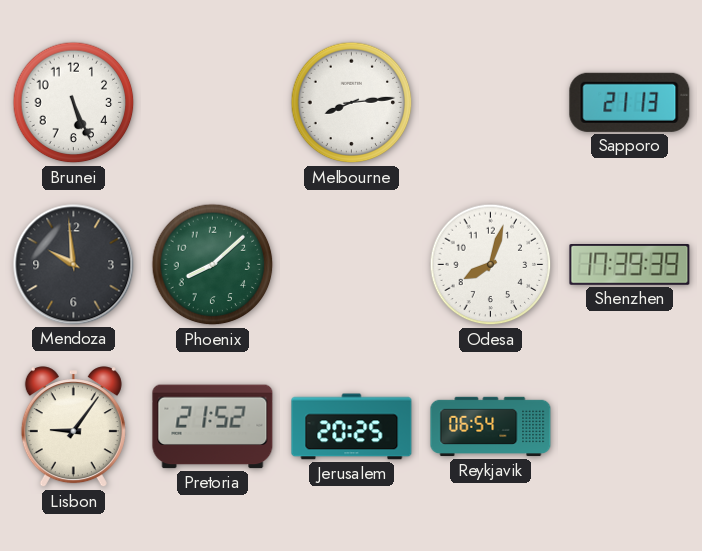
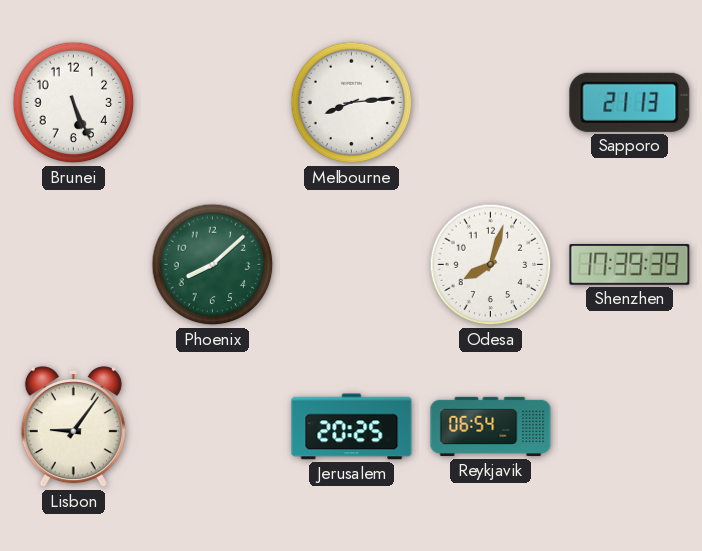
Mendoza: 9:59 -> none (74, 265)
Pretoria: 21:52 -> none (213, 427)
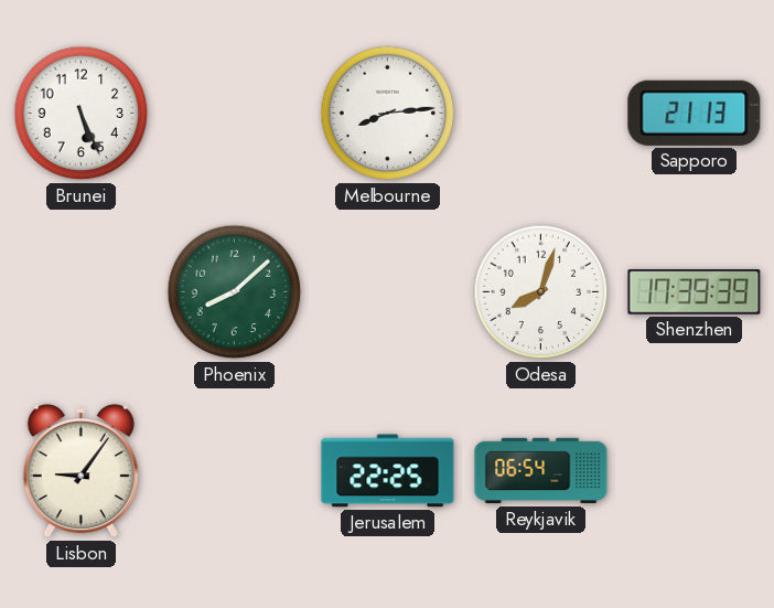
Jerusalem: 20:25 -> 22:25 (388, 471)
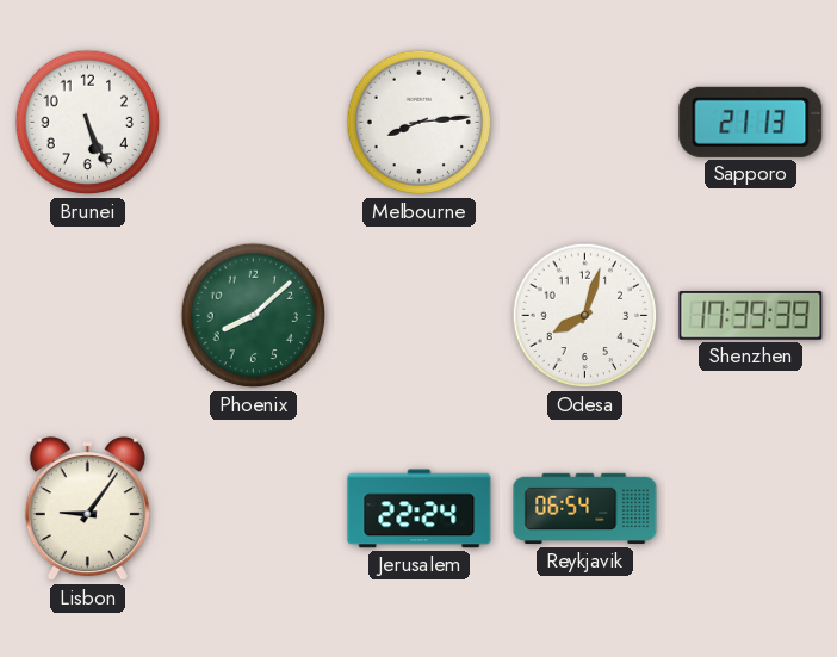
Jerusalem: 22:25 -> 22:24 (420, 509)
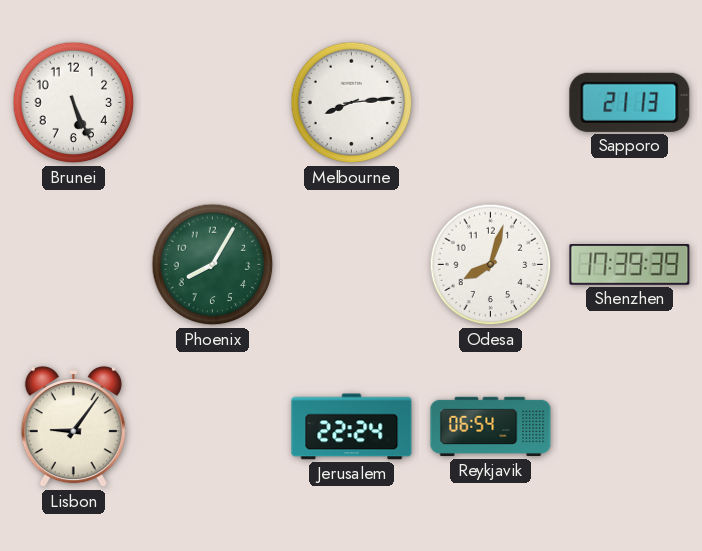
Phoenix: 8:08 -> 8:05 (213, 265)
